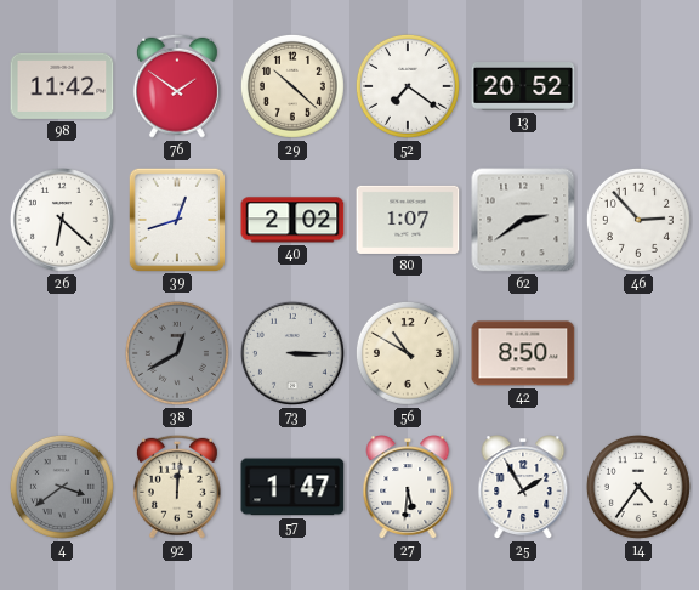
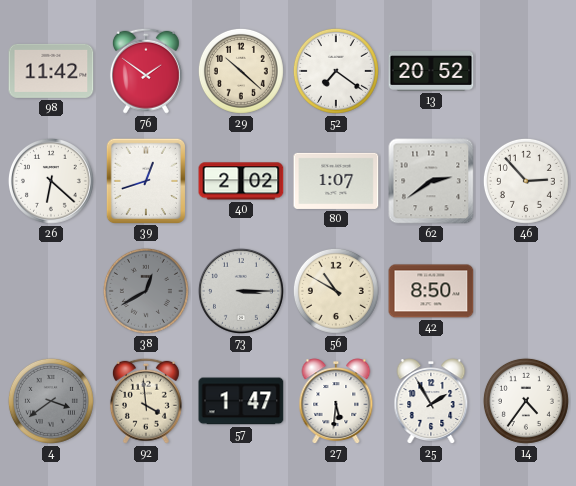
92: 12:01 -> 3:59 (146, 401)
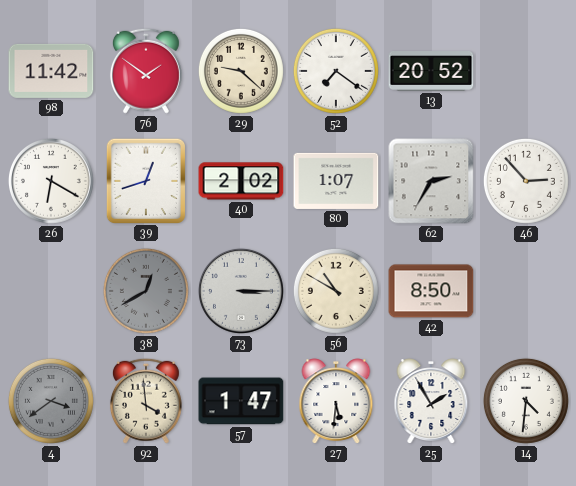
29: 10:22 -> 9:22 (241, 71)
26: 6:22 -> 6:20 (51, 181)
62: 2:39 -> 2:35 (431, 181)
14: 4:36 -> 4:31 (526, 401)
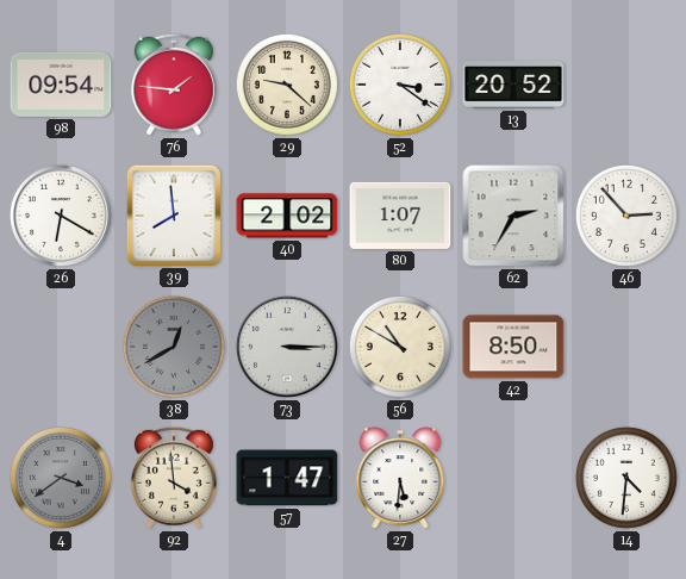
98: 11:42 -> 09:54 (61, 85)
76: 1:51 -> 1:46 (174, 85)
52: 7:21 -> 3:21 (400, 85)
39: 12:42 -> 7:59 (173, 214)
25: 1:55 -> none (431, 401)
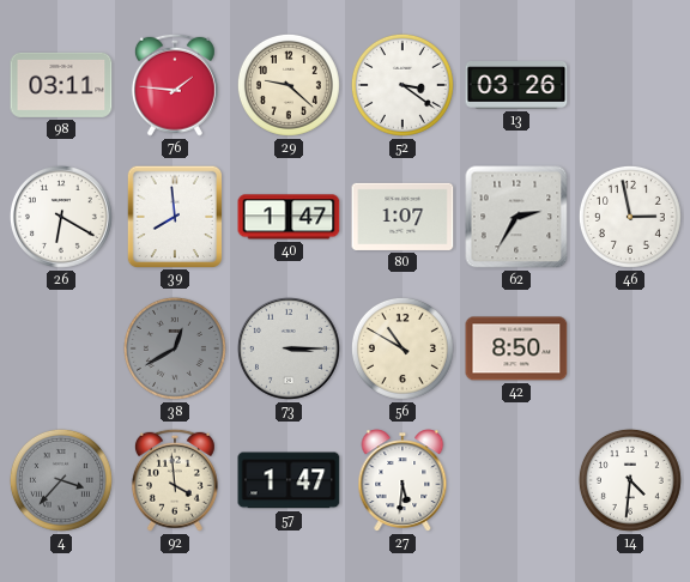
98: 09:54 -> 03:11 (61, 85)
13: 20:52 -> 03:26 (516, 86)
40: 2:02 -> 1:47 (289, 217)
46: 2:53 -> 2:58 (630, 217)
4: 3:39 -> 3:37 (61, 480)
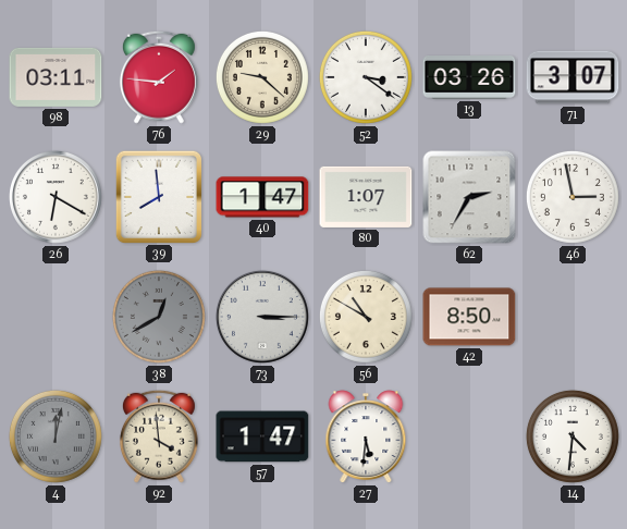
71: none -> 3:07 (573, 77)
4: 3:37 -> 12:02 (56, 436)
